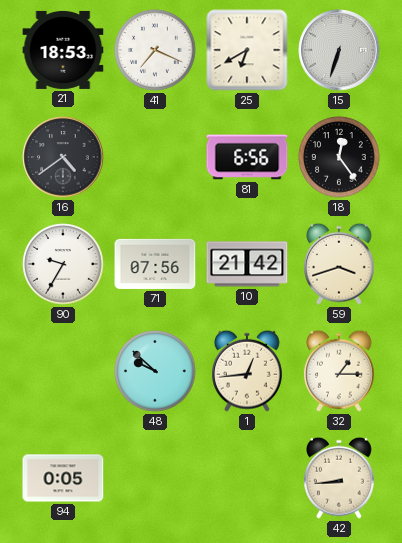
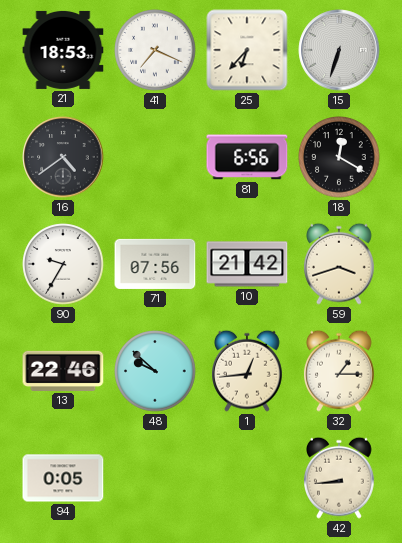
25: 6:40 -> 6:37 (247, 50)
18: 12:24 -> 12:20 (339, 157)
13: none -> 22:46 (63, 371)
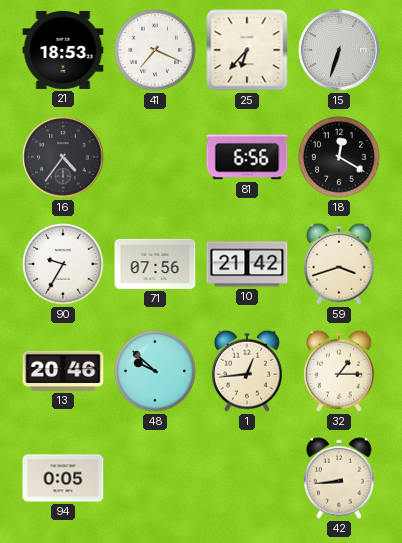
16: 4:39 -> 4:36 (63, 157)
13: 22:46 -> 20:46 (63, 371)
